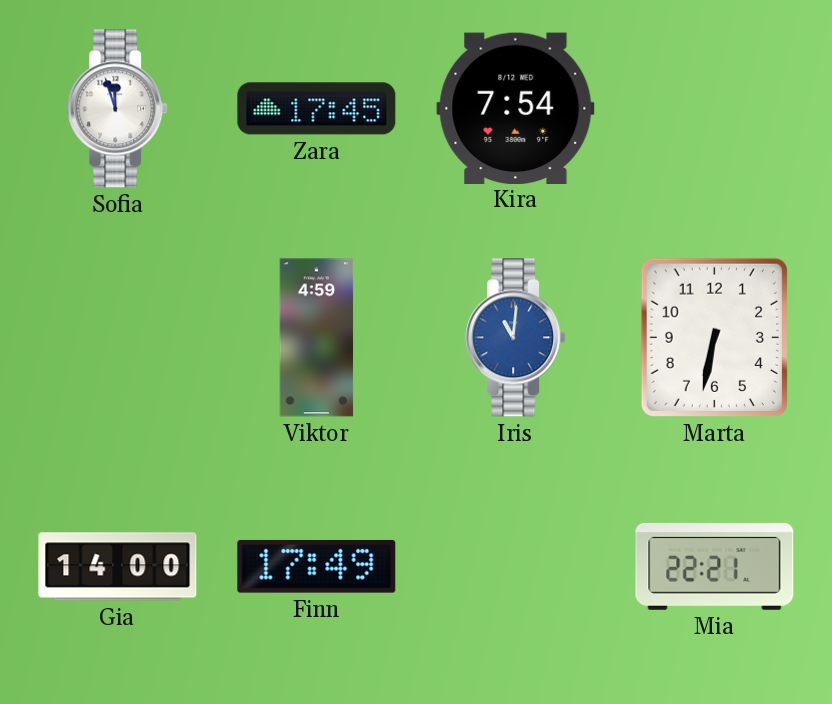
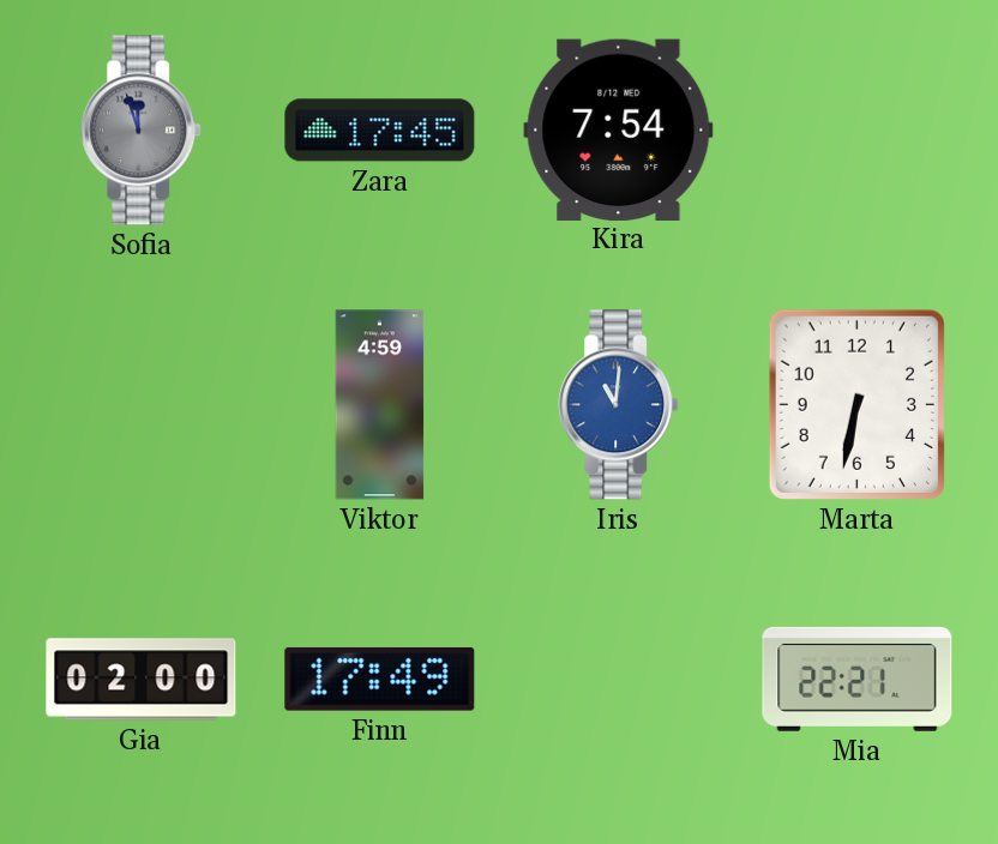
Sofia dial: white -> grey (142, 131)
Gia: 14:00 -> 02:00 (142, 680)
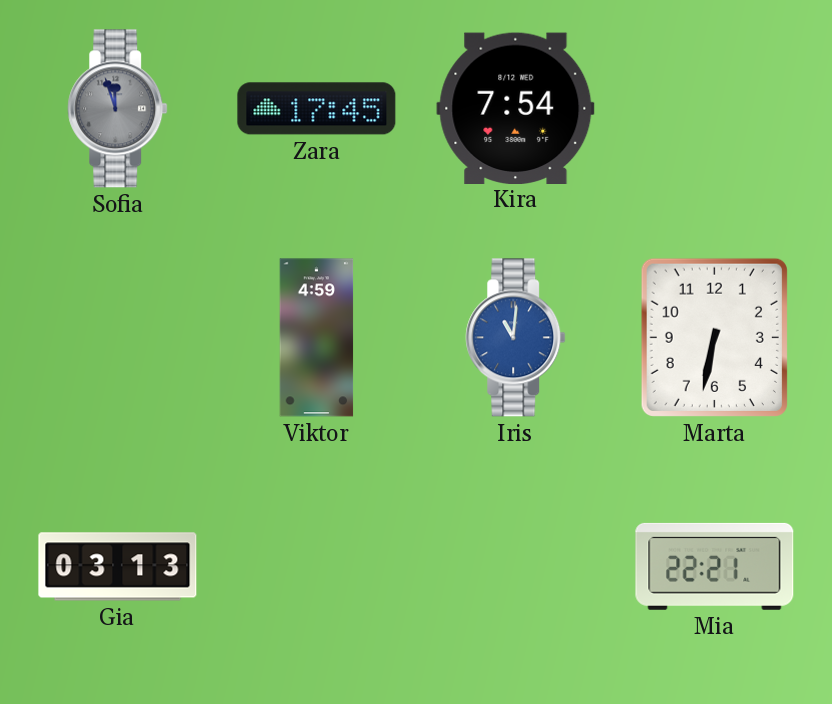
Gia: 02:00 -> 03:13 (118, 567)
Finn: 17:49 -> none (380, 680)
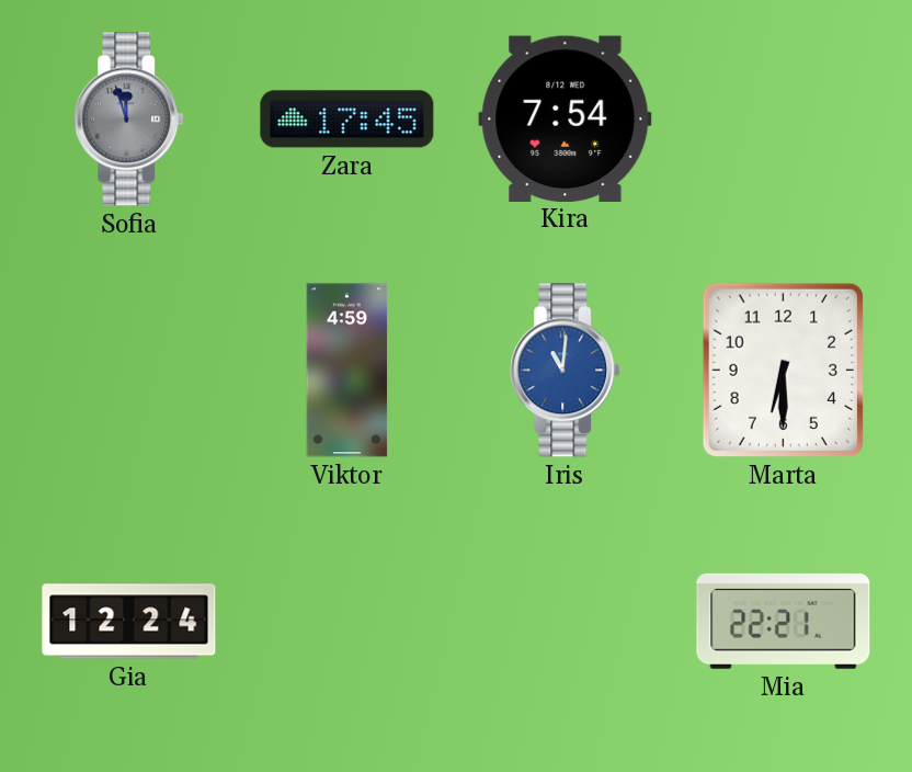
Marta: 6:32 -> 6:30 (783, 370)
Gia: 03:13 -> 12:24 (129, 622)
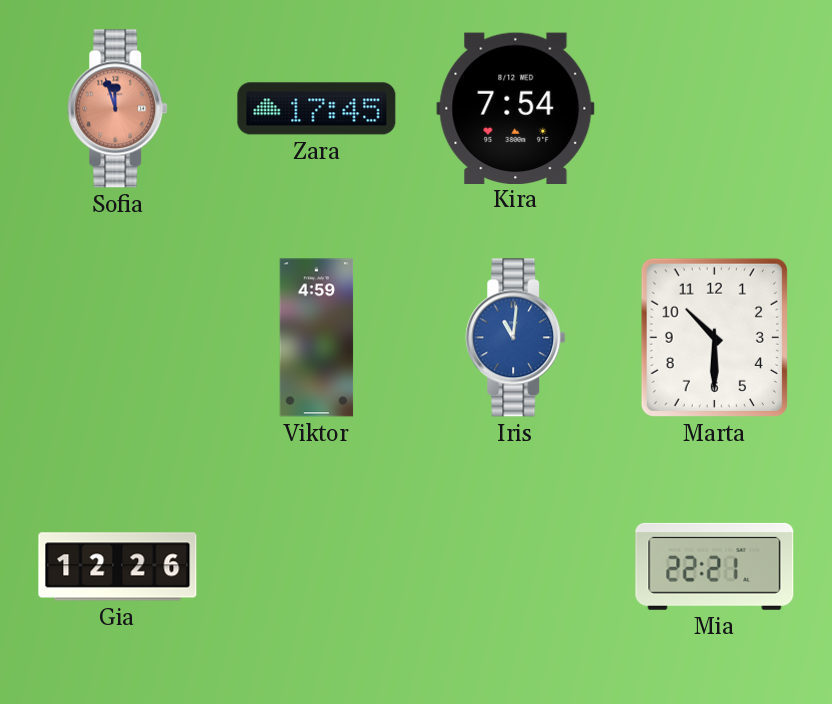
Sofia dial: grey -> salmon (118, 109)
Marta: 6:30 -> 10:30 (714, 337)
Gia: 12:24 -> 12:26 (118, 567)
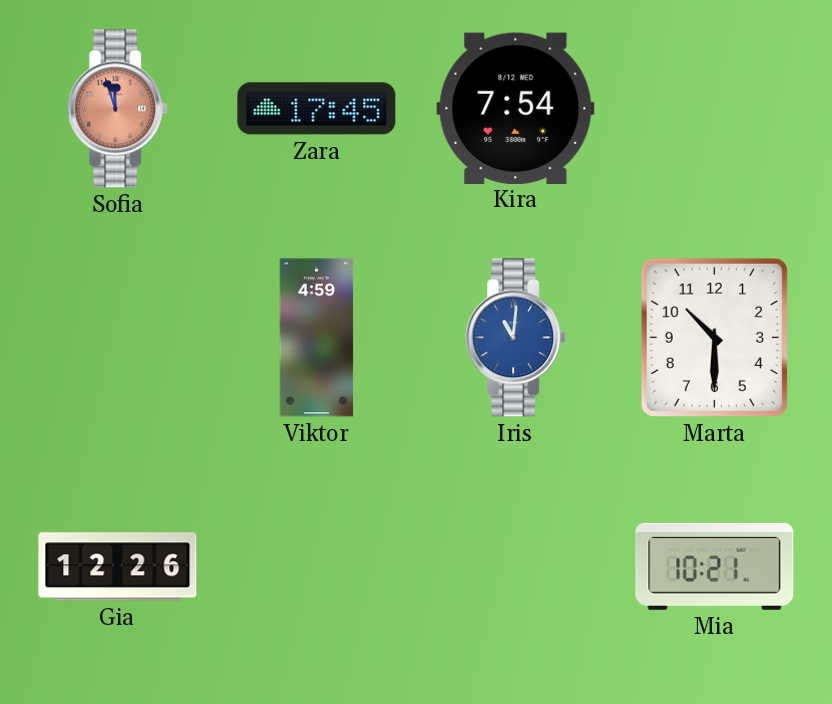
Mia: 22:21 -> 10:21 (715, 566)
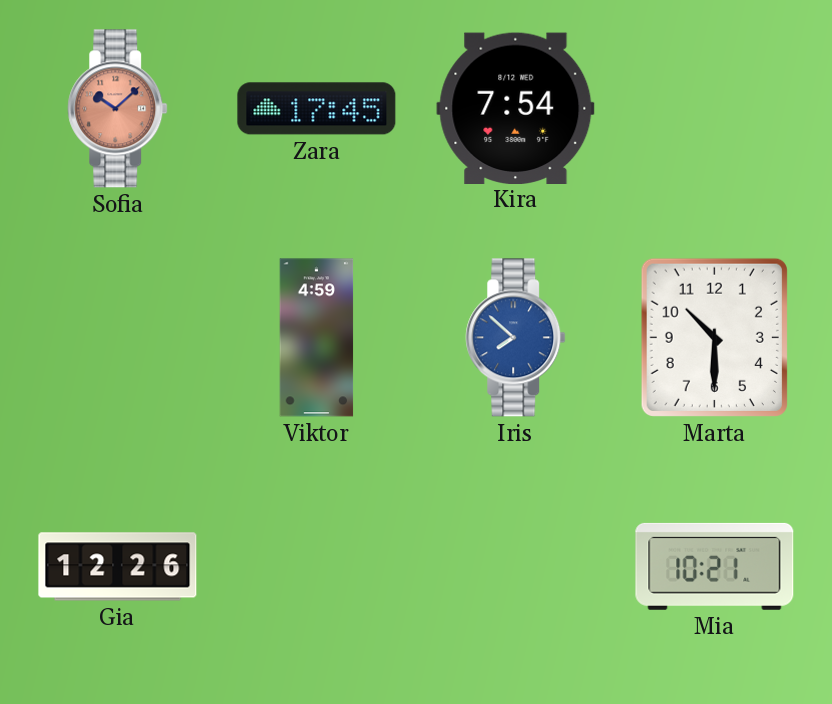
Sofia: 11:57 -> 10:08 (118, 109)
Iris: 11:01 -> 7:52 (516, 338)
